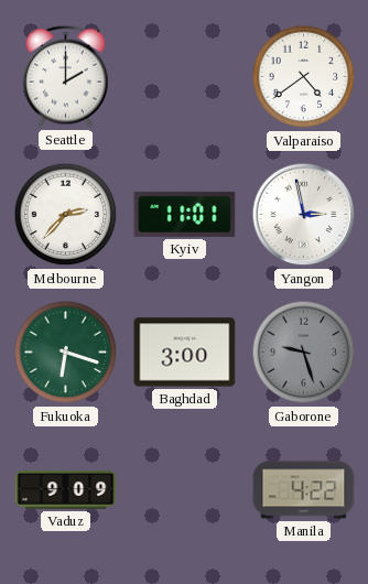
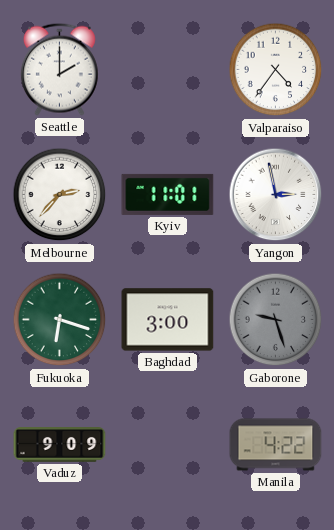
Valparaiso: 4:39 -> 4:36 (276, 70)
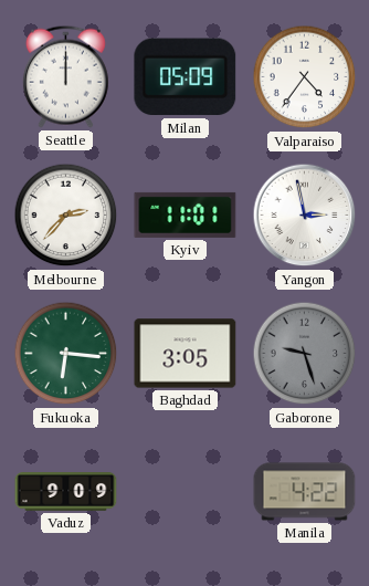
Seattle: 2:00 -> 12:00 (65, 76)
Milan: none -> 05:09 (186, 77)
Fukuoka: 6:18 -> 6:16 (66, 354)
Baghdad: 3:00 -> 3:05 (186, 354)
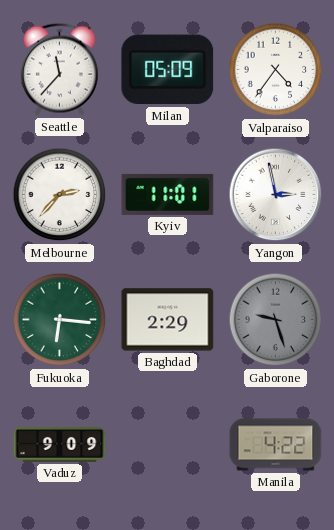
Seattle: 12:00 -> 11:37 (59, 69)
Baghdad: 3:05 -> 2:29 (168, 320)
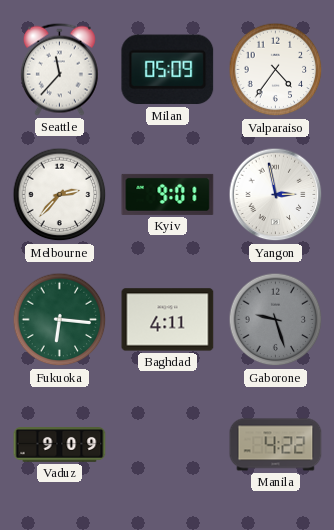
Kyiv: 11:01 -> 9:01 (168, 194)
Baghdad: 2:29 -> 4:11 (168, 320)
